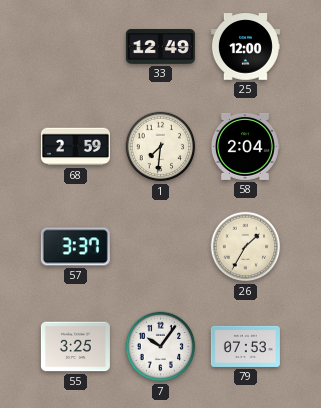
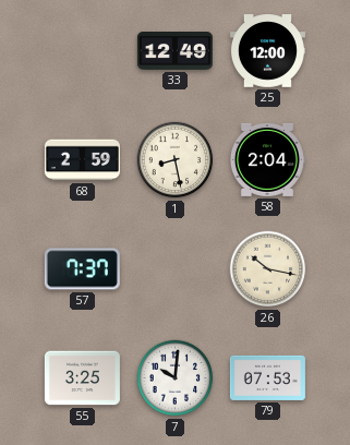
1: 7:31 -> 8:28 (176, 160)
57: 3:37 -> 7:37 (82, 269)
26: 1:35 -> 10:17 (268, 269)
7: 10:06 -> 10:01 (176, 378)
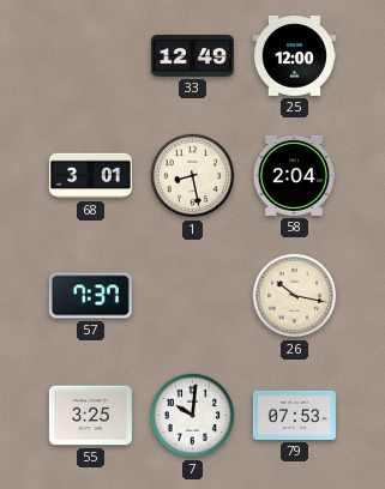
68: 2:59 -> 3:01 (90, 176)
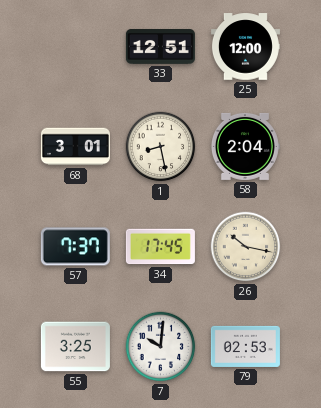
33: 12:49 -> 12:51 (160, 47)
34: none -> 17:45 (160, 247)
79: 07:53 -> 02:53 (245, 346)
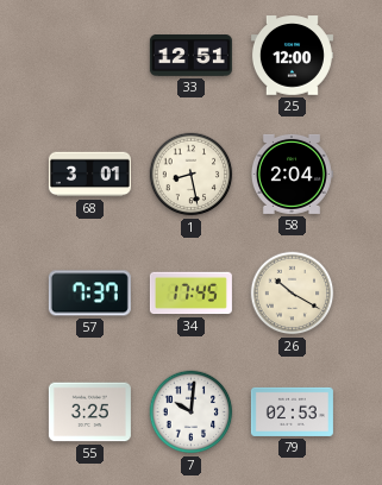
26: 10:17 -> 10:20 (293, 294)
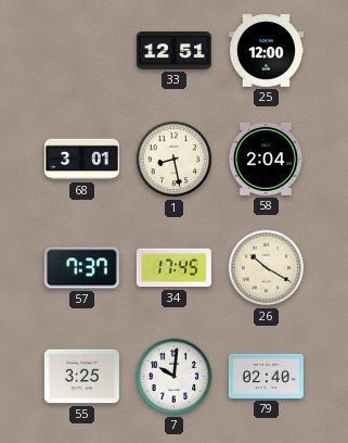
79: 02:53 -> 02:40 (266, 376)
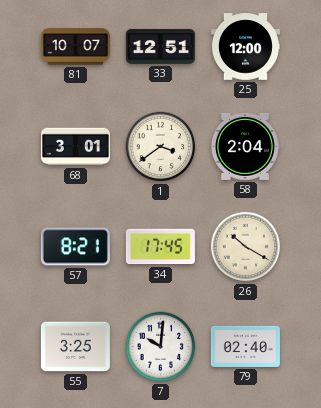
81: none -> 10:07 (75, 47)
1: 8:28 -> 3:39 (161, 147)
57: 7:37 -> 8:21 (75, 247)
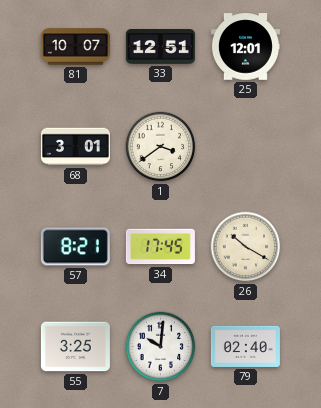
25: 12:00 -> 12:01 (245, 47)
58: 2:04 -> none (245, 146)
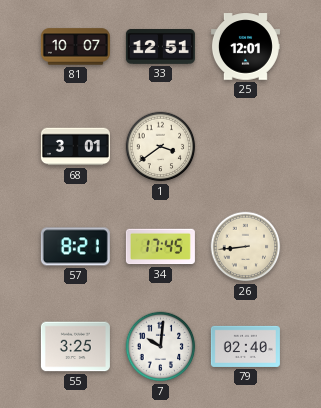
26: 10:20 -> 8:44 (246, 247)
